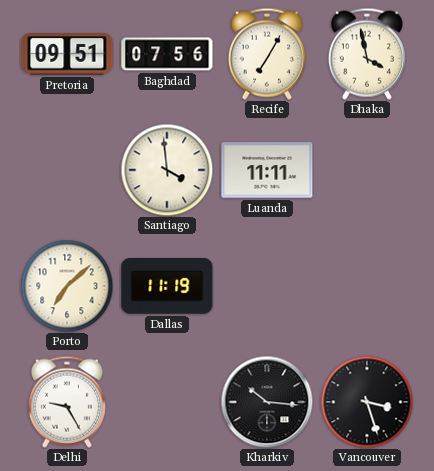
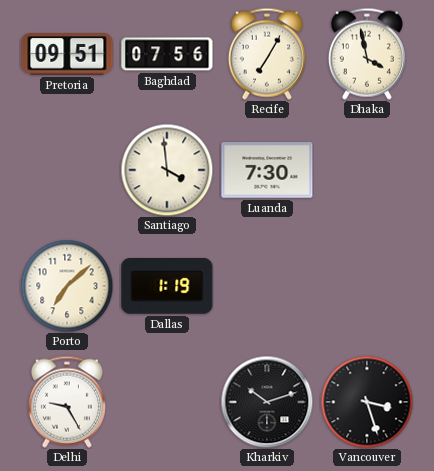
Luanda: 11:11 -> 7:30 (267, 170)
Dallas: 11:19 -> 1:19 (167, 287)
Kharkiv: 10:16 -> 10:12 (267, 402)
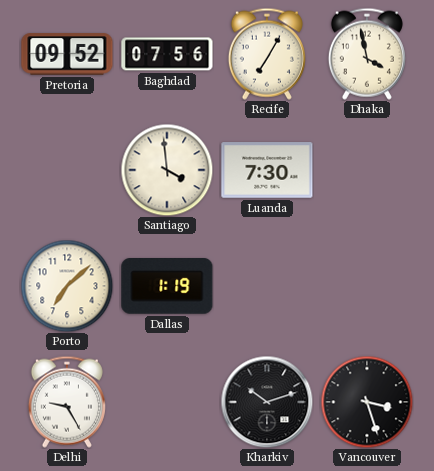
Pretoria: 09:51 -> 09:52 (67, 54)
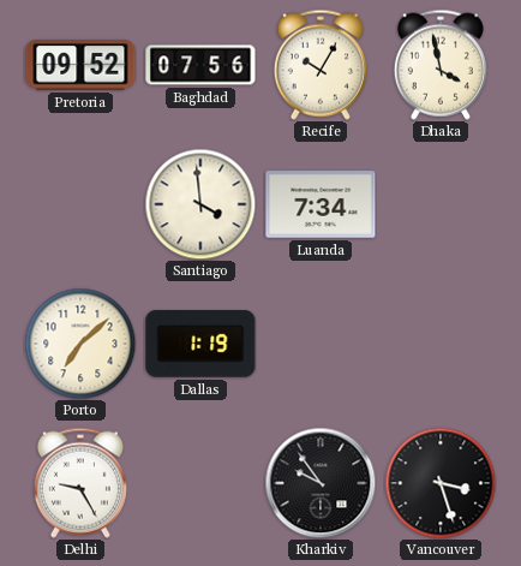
Recife: 7:05 -> 10:05 (321, 65)
Luanda: 7:30 -> 7:34 (321, 204)
Kharkiv: 10:12 -> 9:54 (321, 483)
